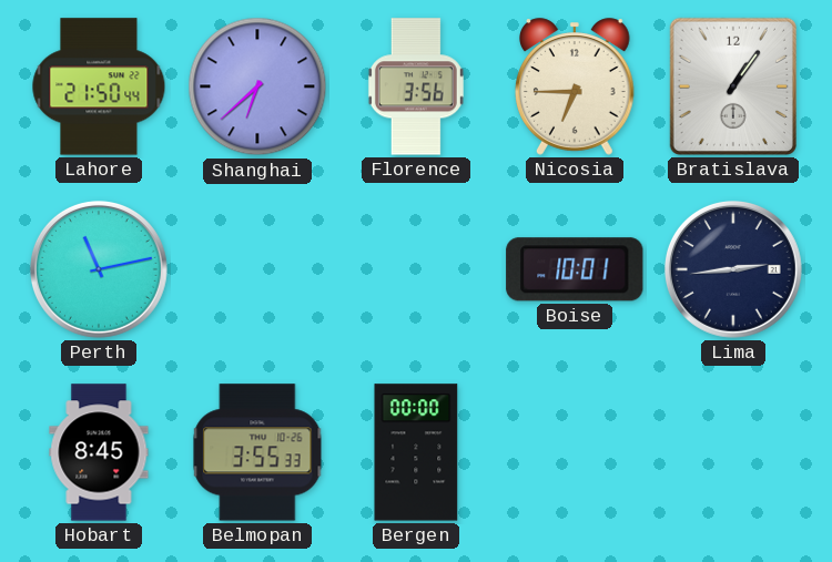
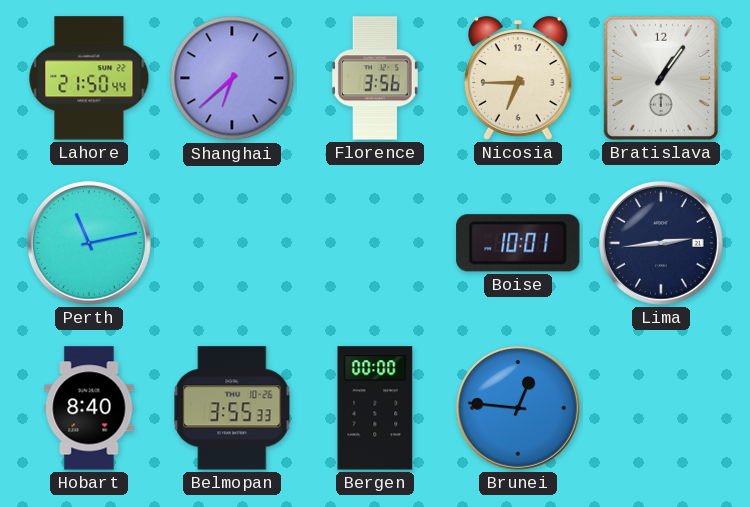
Hobart: 8:45 -> 8:40 (89, 408)
Brunei: none -> 12:46 (518, 408)
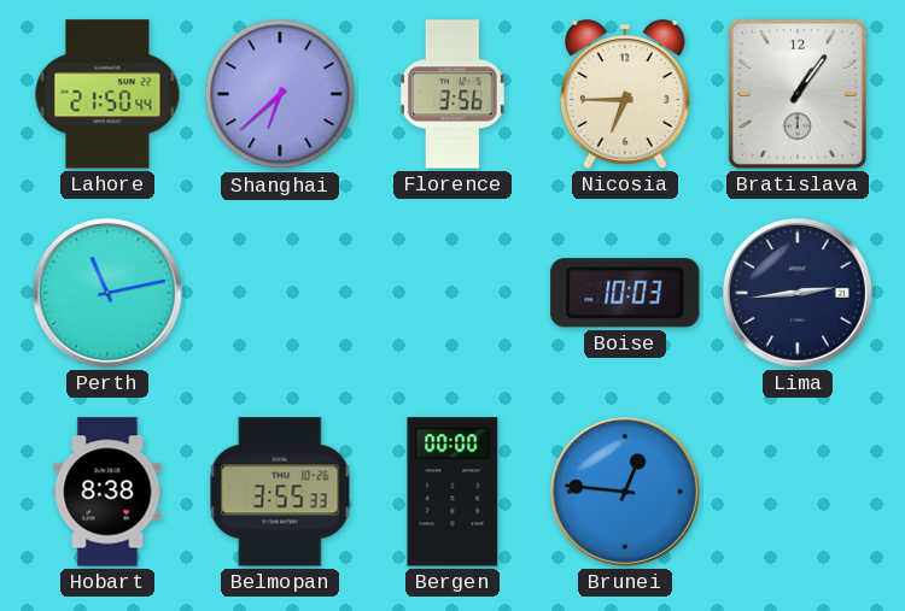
Boise: 10:01 -> 10:03 (625, 293)
Hobart: 8:40 -> 8:38 (107, 492)
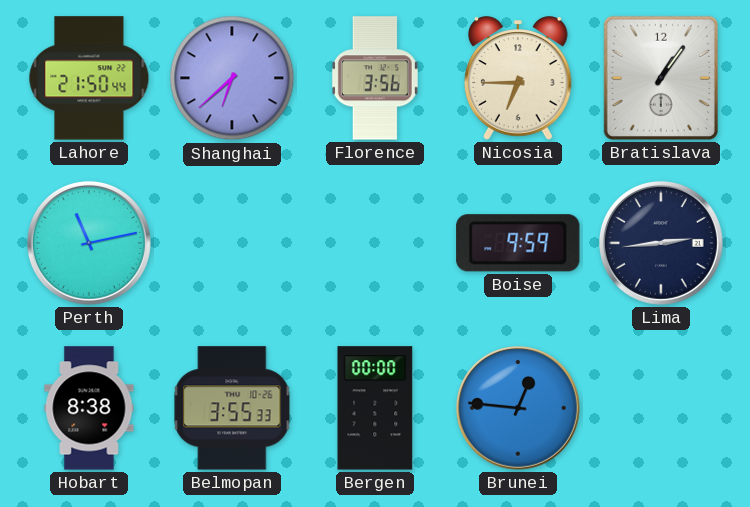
Boise: 10:03 -> 9:59 (518, 243)
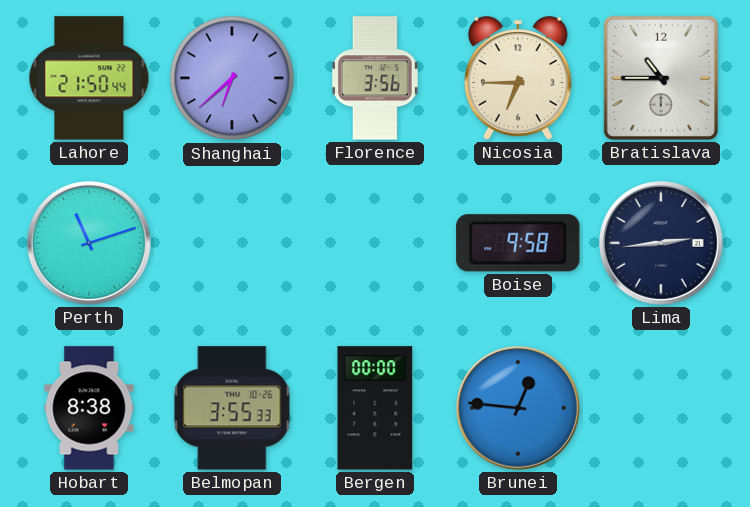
Bratislava: 1:06 -> 10:45 (661, 78)
Perth: 11:13 -> 11:12 (89, 243)
Boise: 9:59 -> 9:58 (518, 243)
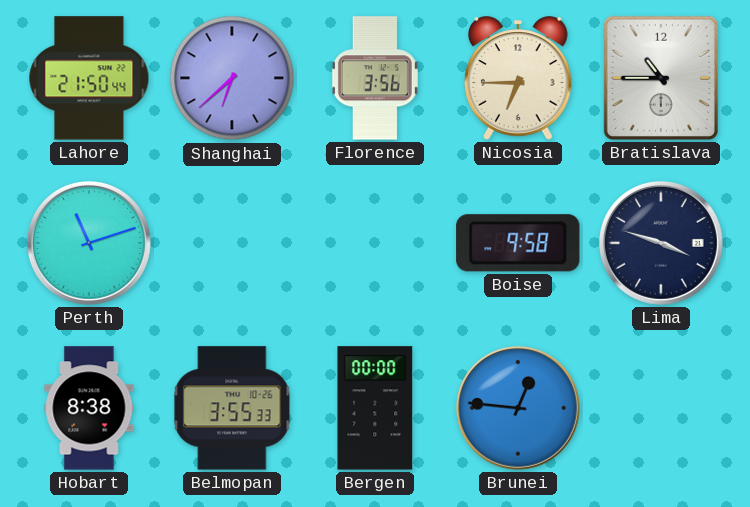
Lima: 2:44 -> 3:48 (661, 243)
